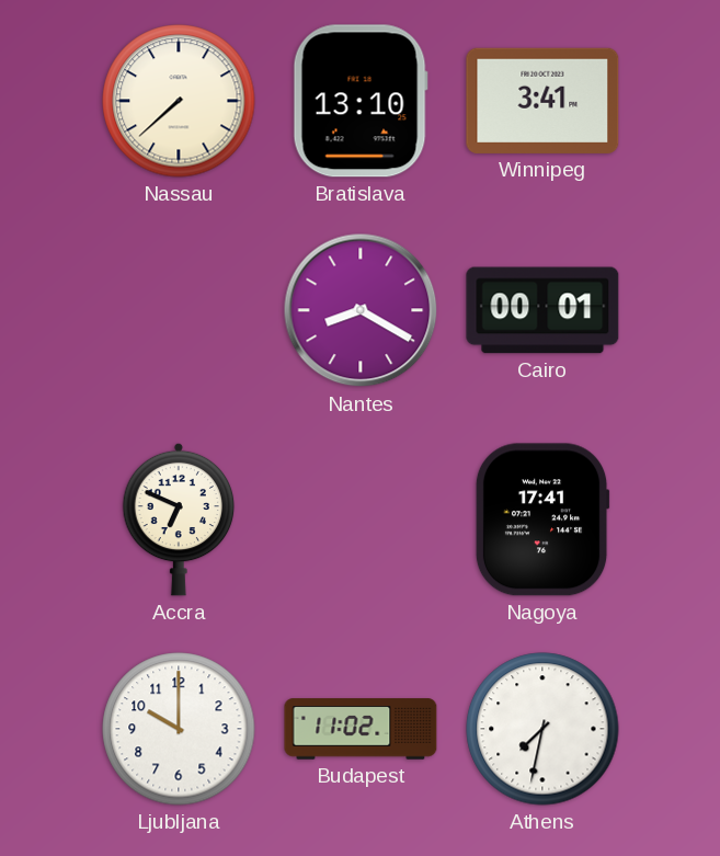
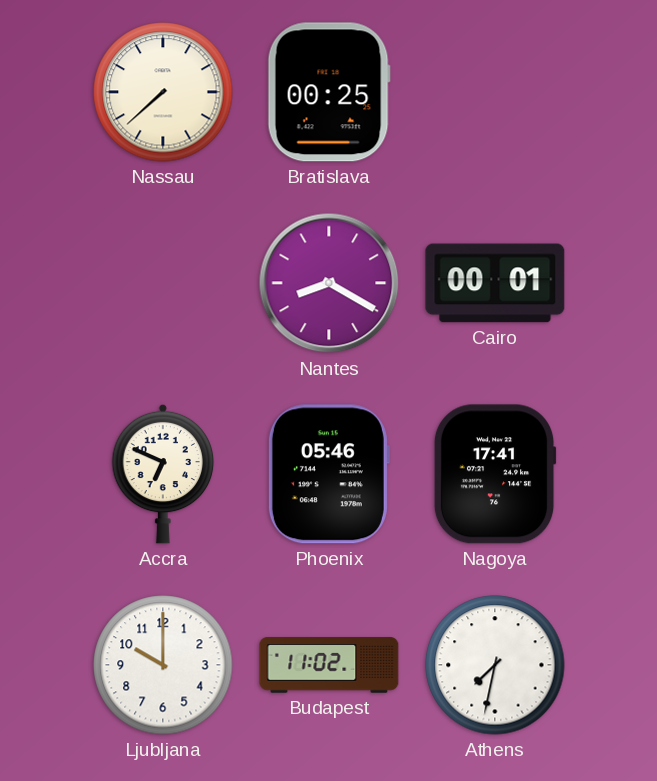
Bratislava: 13:10 -> 00:25 (329, 92)
Winnipeg: 3:41 -> none (542, 101)
Phoenix: none -> 05:46 (328, 474)
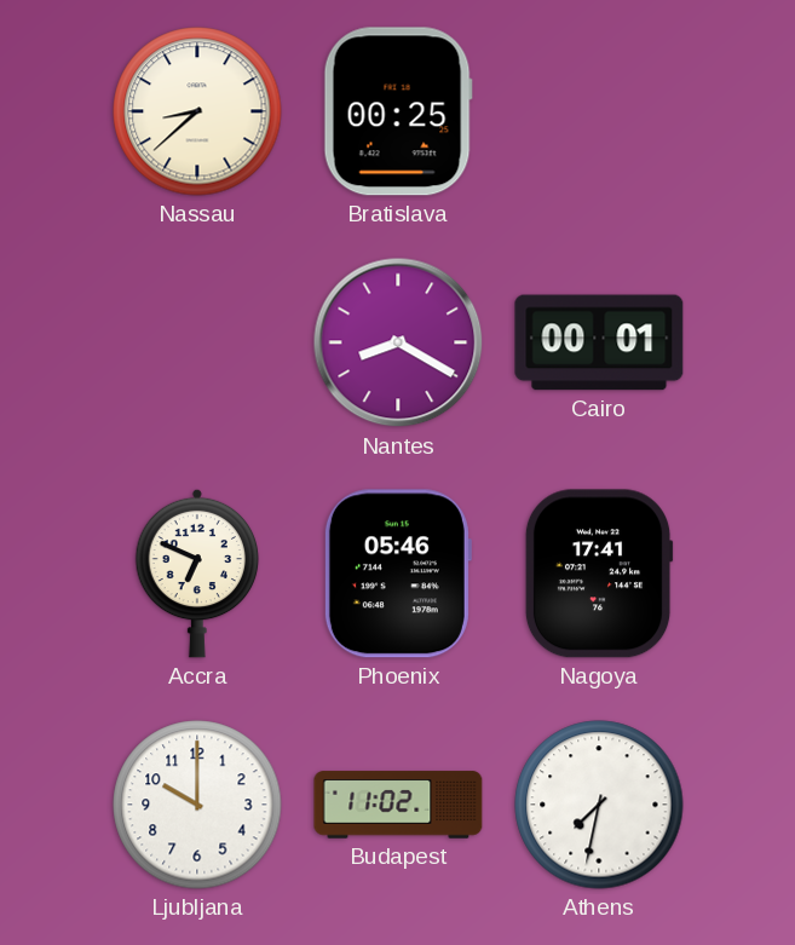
Nassau: 7:38 -> 8:38 (197, 111)
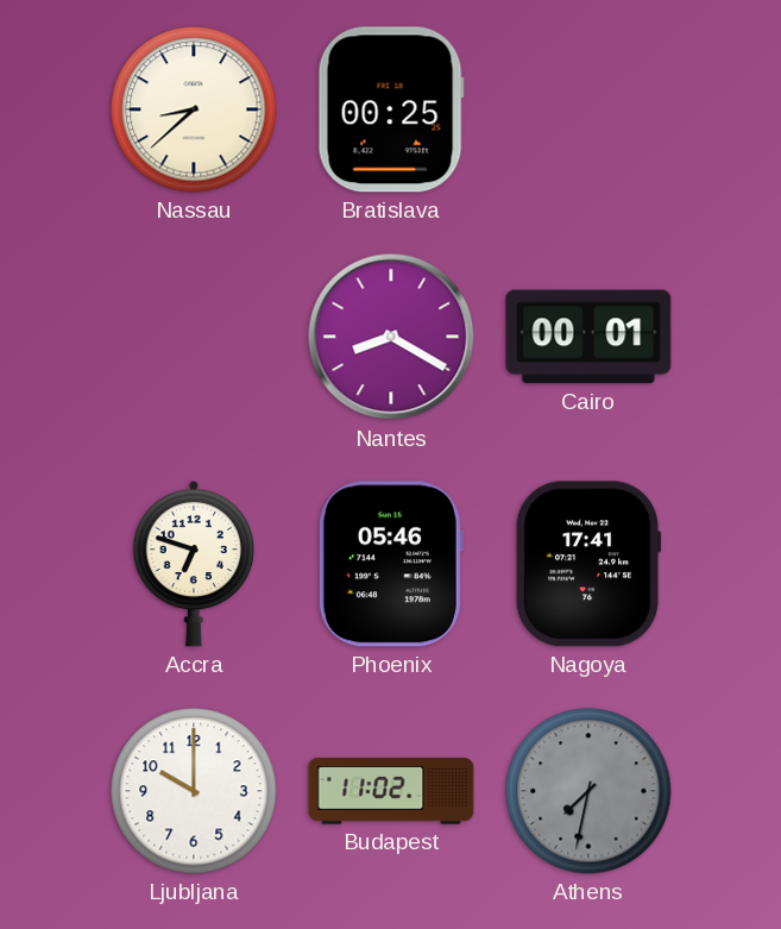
Accra: 6:49 -> 6:48 (194, 564)
Athens dial: white -> grey (588, 791)
